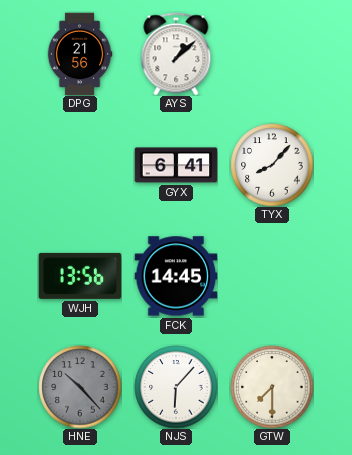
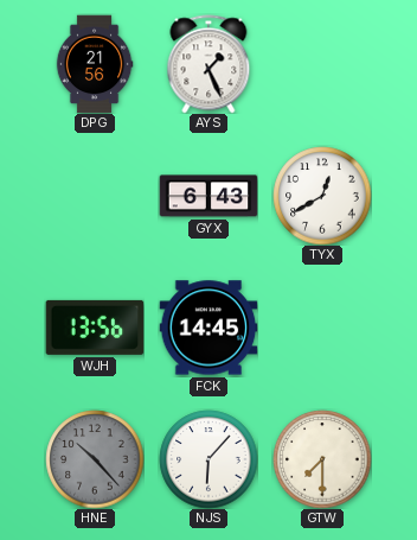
AYS: 1:08 -> 1:26 (208, 64)
GYX: 6:41 -> 6:43 (208, 196)
TYX: 8:07 -> 12:40 (322, 196)
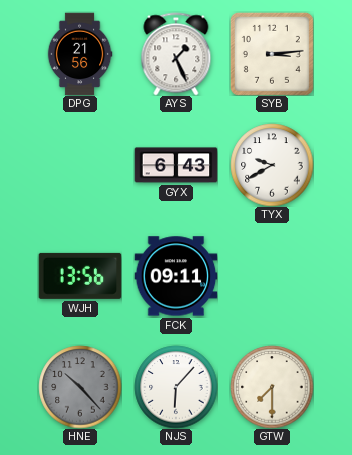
SYB: none -> 3:14 (272, 54)
TYX: 12:40 -> 9:40 (272, 165)
FCK: 14:45 -> 09:11 (176, 276)
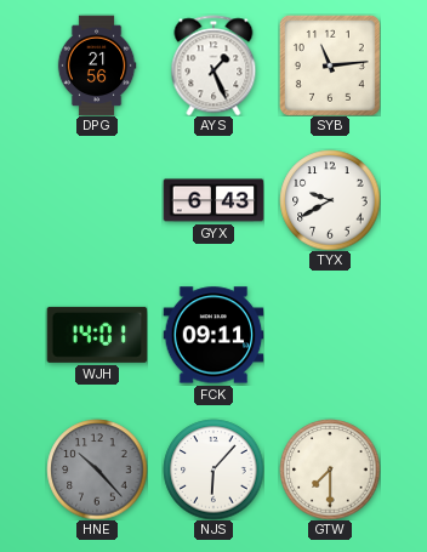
SYB: 3:14 -> 11:14 (330, 66)
WJH: 13:56 -> 14:01 (97, 335)
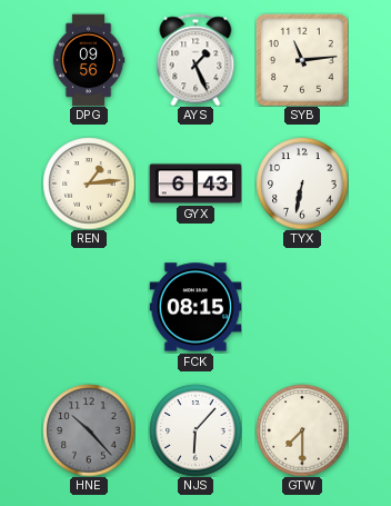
DPG: 21:56 -> 09:56 (89, 60)
REN: none -> 1:14 (89, 183)
TYX: 9:40 -> 6:32 (302, 183)
WJH: 14:01 -> none (97, 335)
FCK: 09:11 -> 08:15 (195, 307)
